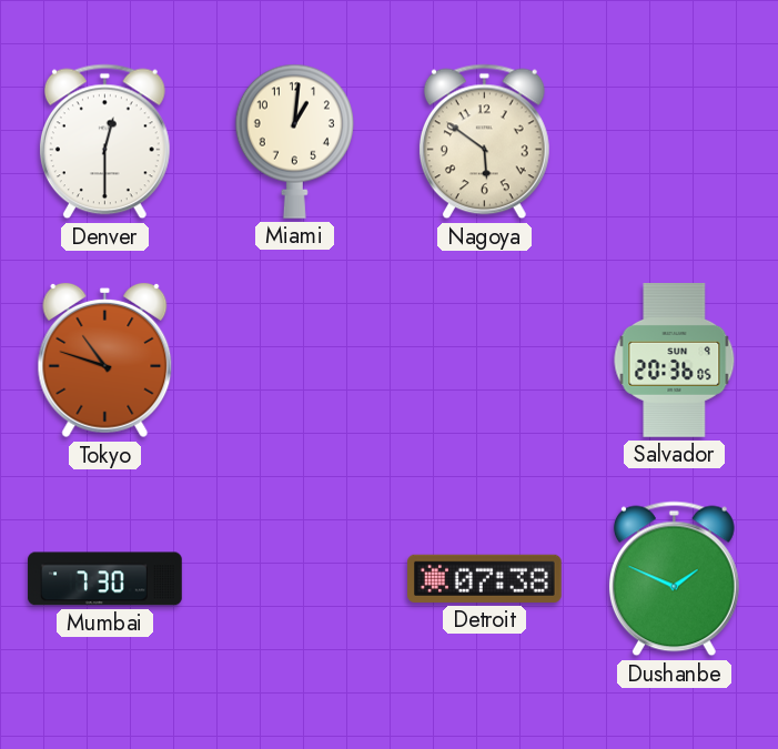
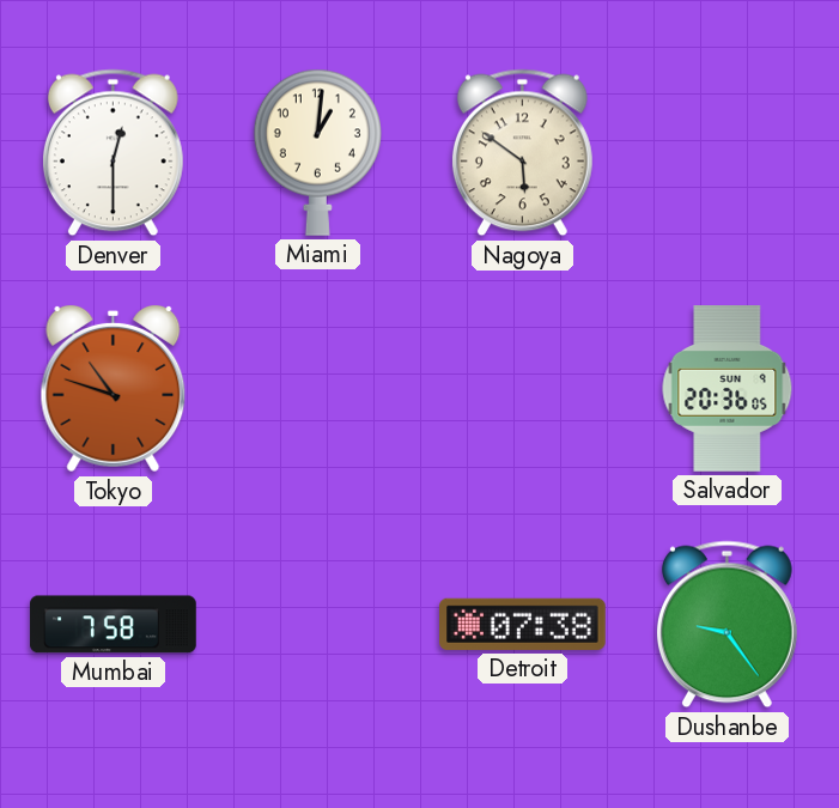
Mumbai: 7:30 -> 7:58 (114, 625)
Dushanbe: 1:49 -> 9:24 (726, 625)
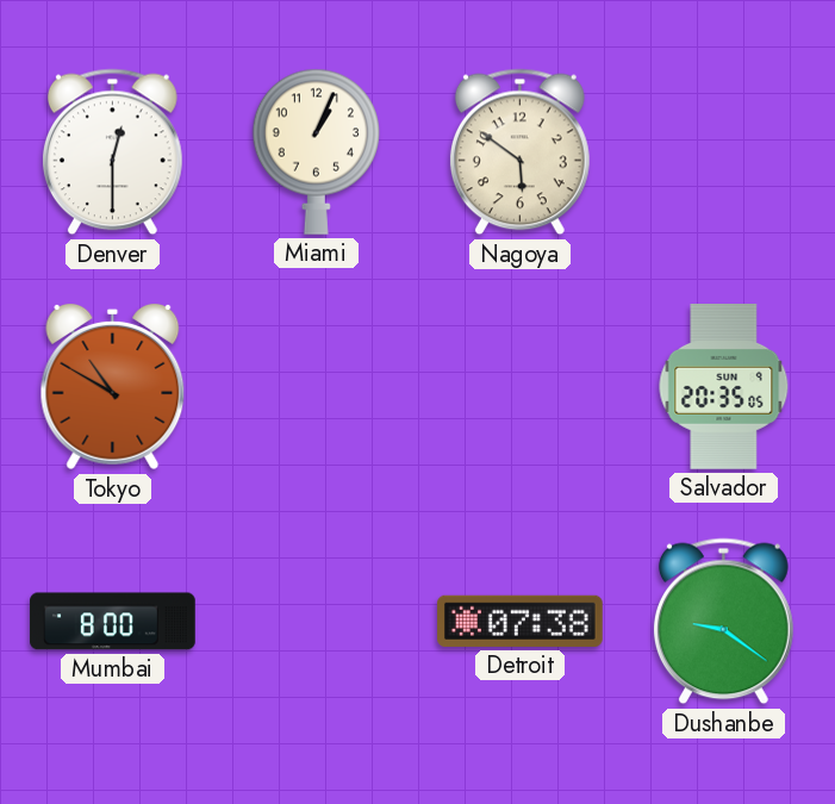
Miami: 1:01 -> 1:04 (316, 151)
Tokyo: 10:48 -> 10:50 (113, 387)
Salvador: 20:36 -> 20:35 (724, 387)
Mumbai: 7:58 -> 8:00 (113, 622)
Dushanbe: 9:24 -> 9:21 (723, 622)
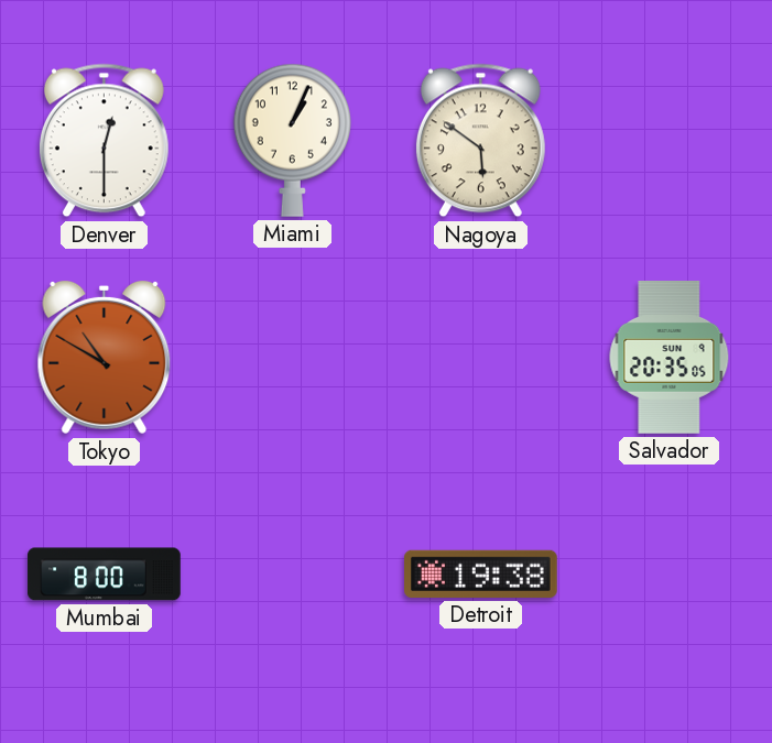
Detroit: 07:38 -> 19:38 (481, 573)
Dushanbe: 9:21 -> none (723, 622)
